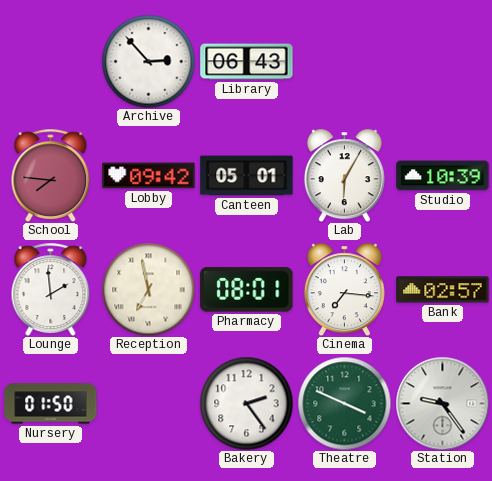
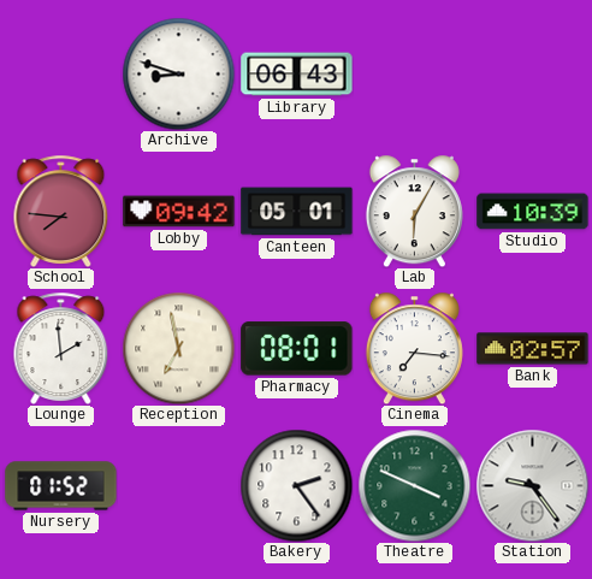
Archive: 2:53 -> 8:48 (178, 73)
Nursery: 01:50 -> 01:52 (61, 486)
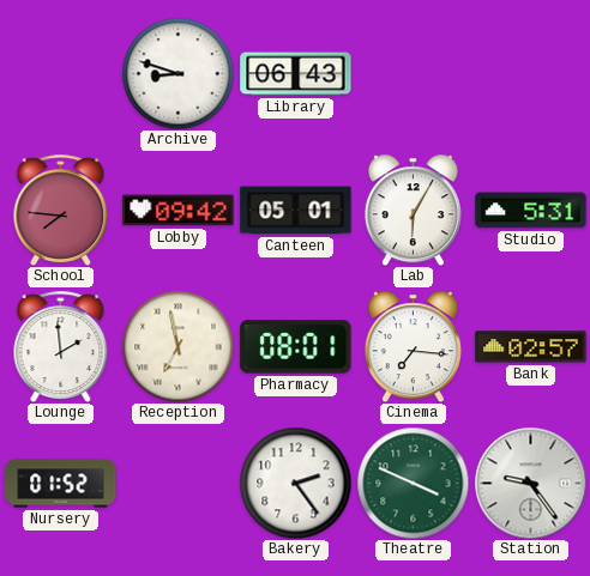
Studio: 10:39 -> 5:31 (531, 211)
